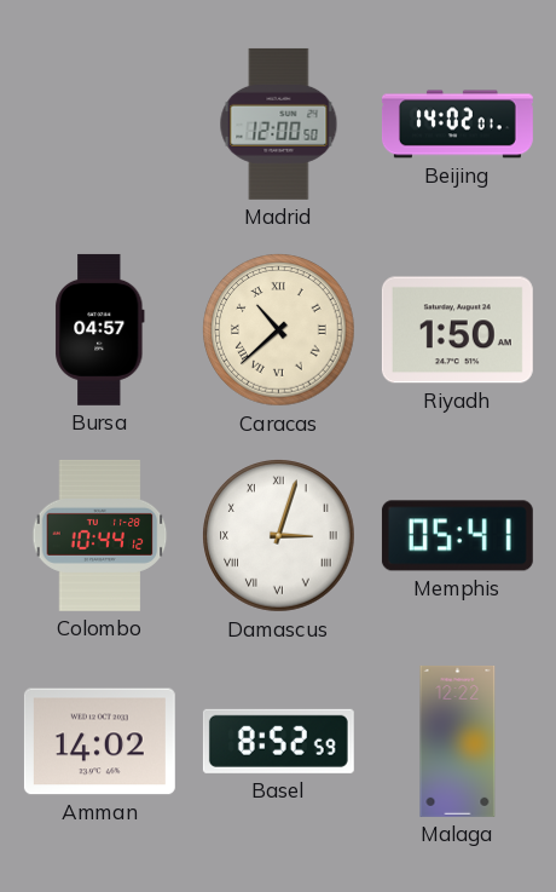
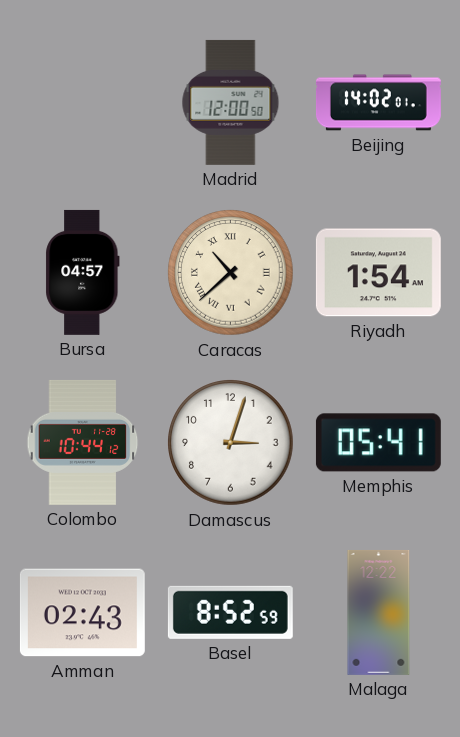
Riyadh: 1:50 -> 1:54 (378, 273)
Damascus numerals: Roman -> Arabic (231, 443)
Amman: 14:02 -> 02:43 (82, 613)
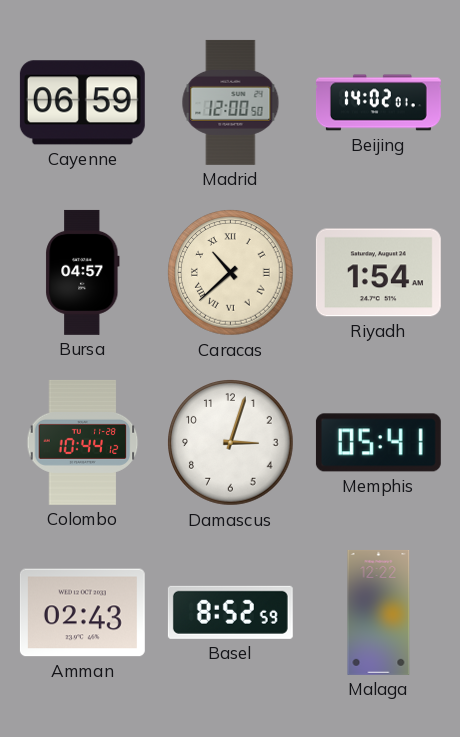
Cayenne: none -> 06:59 (82, 103)
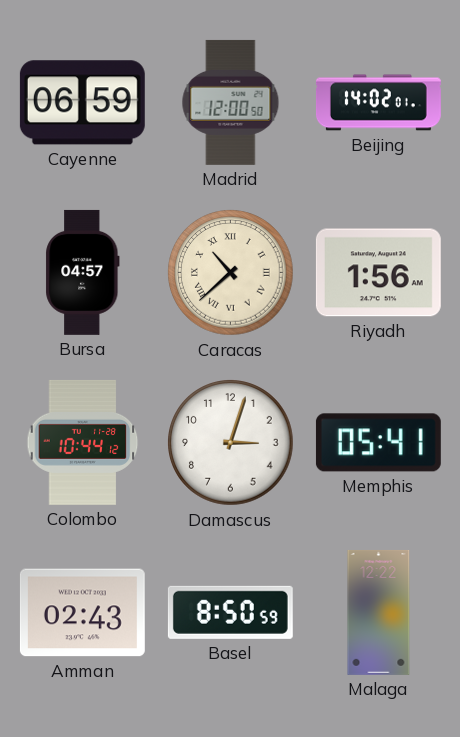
Riyadh: 1:54 -> 1:56 (378, 273)
Basel: 8:52 -> 8:50 (230, 612)
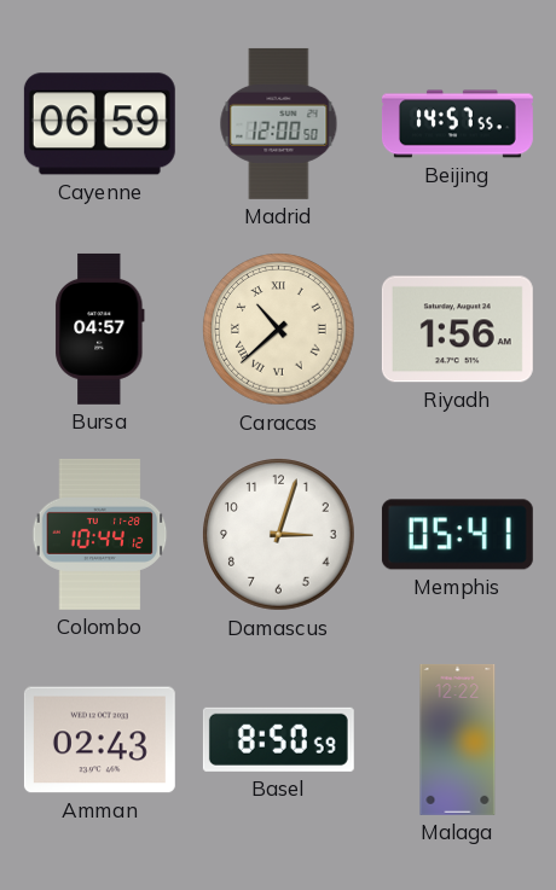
Beijing: 14:02 -> 14:57 (457, 124)
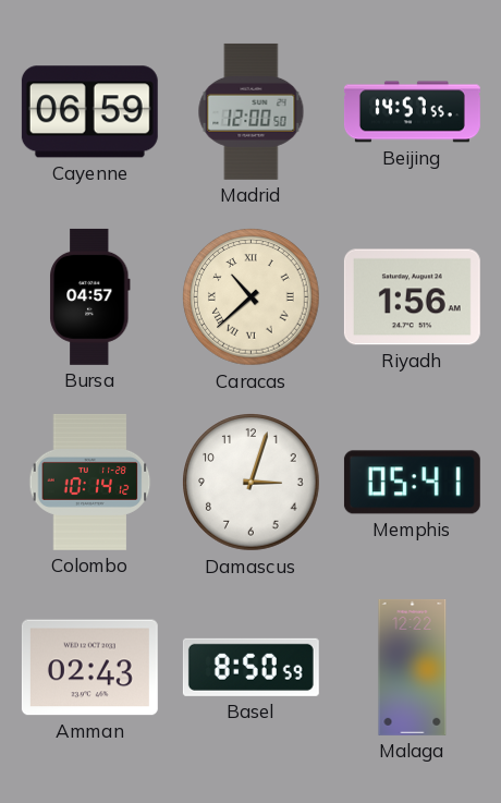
Colombo: 10:44 -> 10:14 (90, 482)
